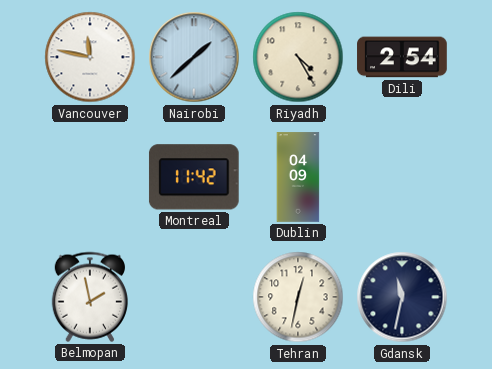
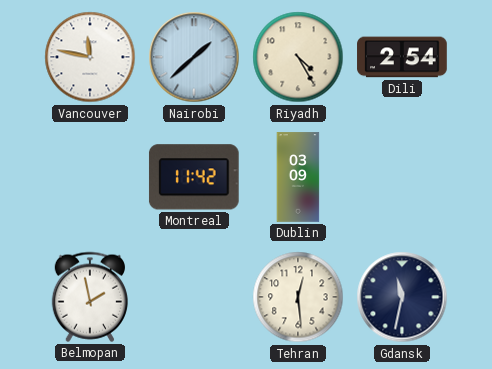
Dublin: 04:09 -> 03:09 (298, 177)
Tehran: 12:32 -> 12:29 (298, 297)
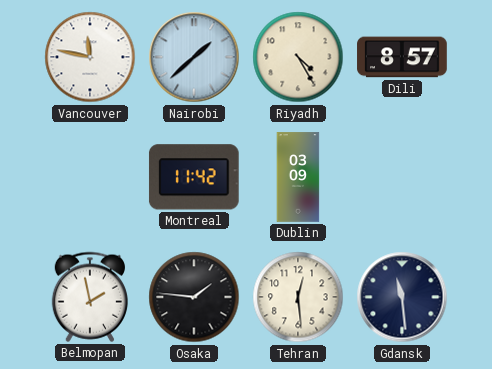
Dili: 2:54 -> 8:57 (402, 57)
Osaka: none -> 1:46 (194, 297)
Gdansk: 11:32 -> 11:29 (402, 297)
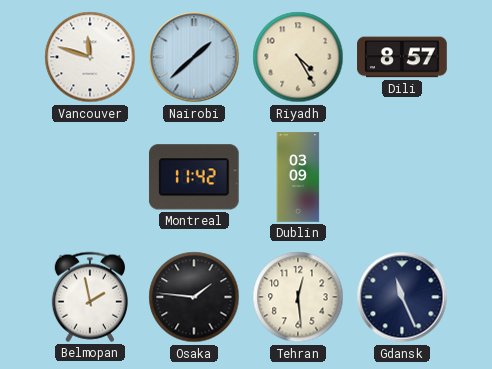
Vancouver: 11:47 -> 11:48 (90, 57)
Gdansk: 11:29 -> 11:26 (402, 297)
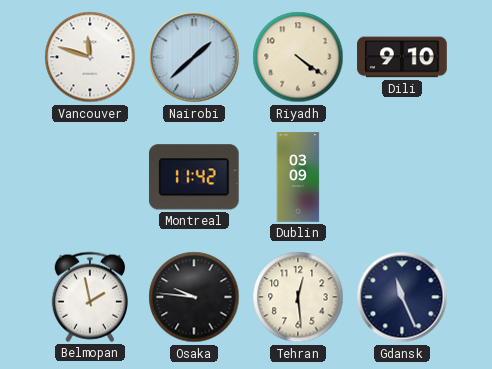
Riyadh: 4:25 -> 4:21 (298, 57)
Dili: 8:57 -> 9:10 (402, 57)
Osaka: 1:46 -> 9:46 (194, 297)
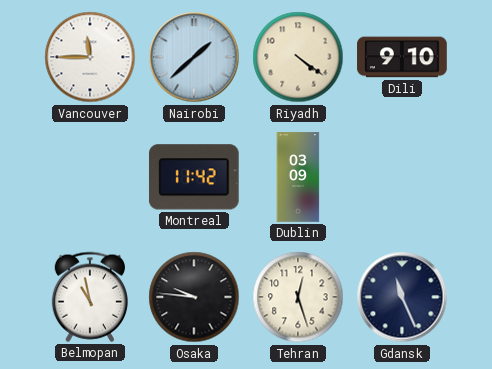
Vancouver: 11:48 -> 11:45 (90, 57)
Belmopan: 1:58 -> 10:58 (89, 297)
Tehran: 12:29 -> 12:27 (298, 297)
